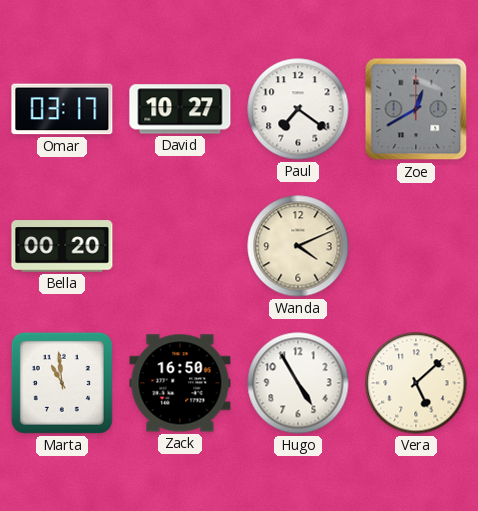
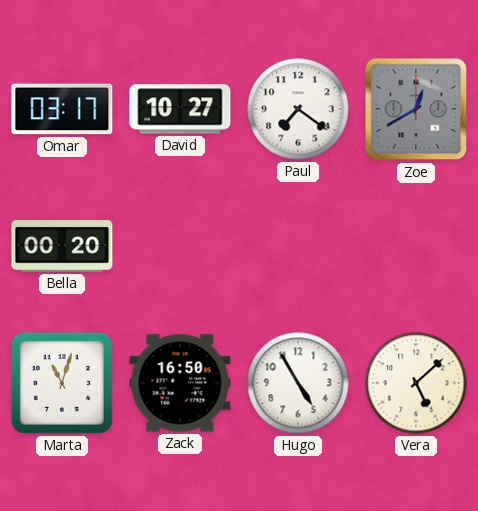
Wanda: 4:11 -> none (298, 246)
Marta: 10:59 -> 11:03 (62, 383)
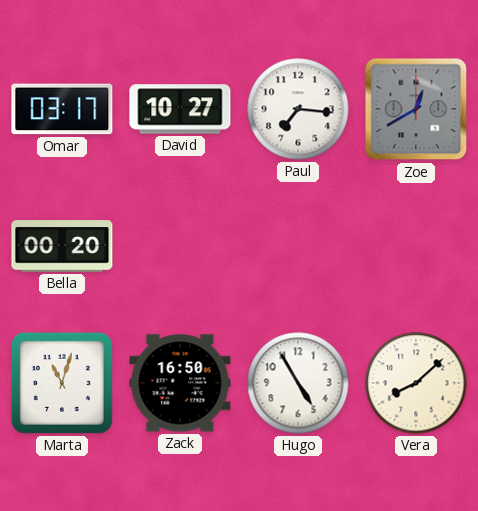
Paul: 7:21 -> 7:16 (298, 109)
Vera: 5:08 -> 8:08 (416, 383)
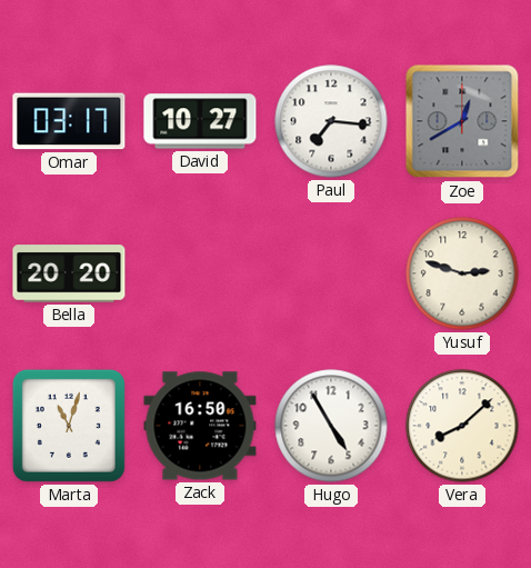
Bella: 00:20 -> 20:20 (69, 273)
Yusuf: none -> 2:48 (462, 273)
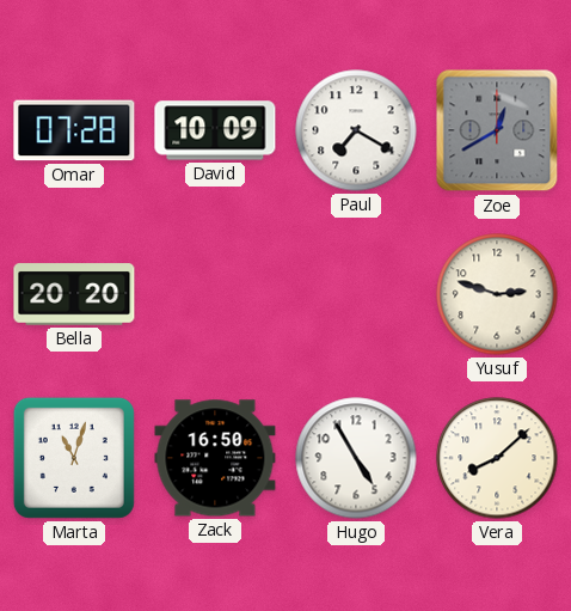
Omar: 03:17 -> 07:28 (74, 130)
David: 10:27 -> 10:09 (215, 130)
Paul: 7:16 -> 7:20 (356, 130)
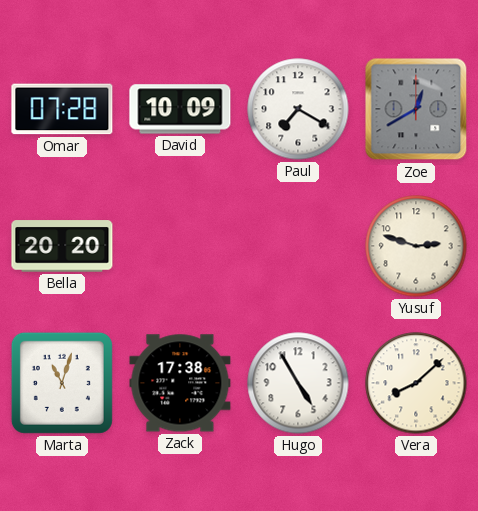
Zack: 16:50 -> 17:38 (180, 383)
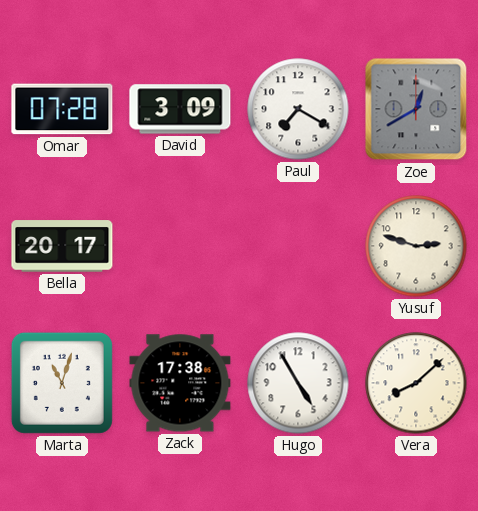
David: 10:09 -> 3:09 (180, 109)
Bella: 20:20 -> 20:17 (62, 246)
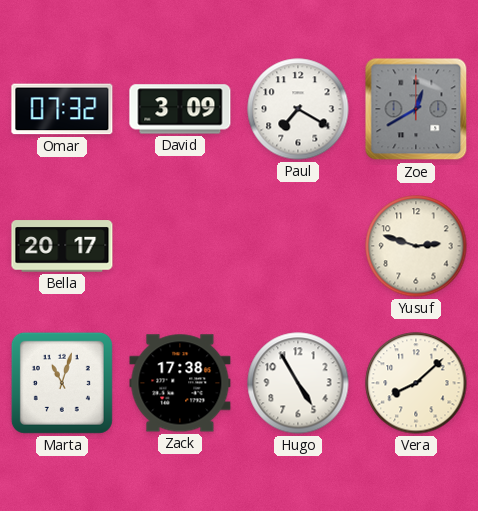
Omar: 07:28 -> 07:32 (62, 109)
